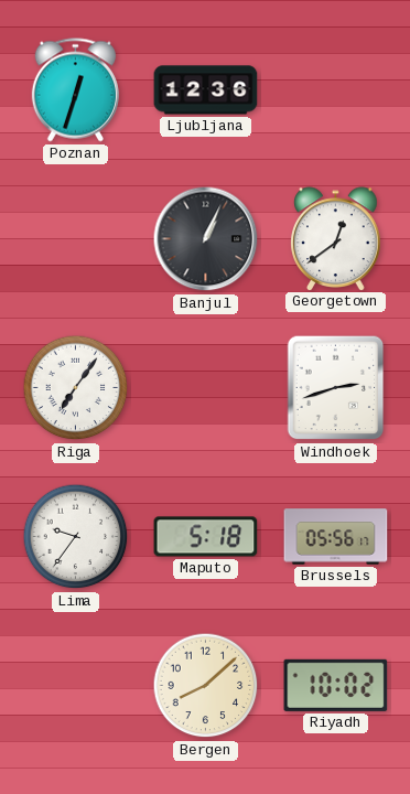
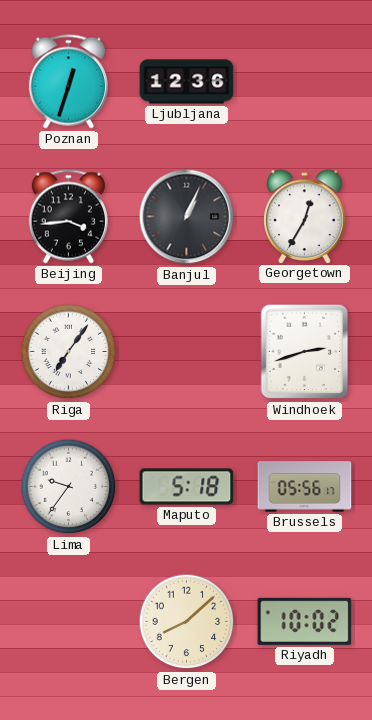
Beijing: none -> 3:44 (68, 217)
Georgetown: 12:39 -> 12:35 (305, 216)
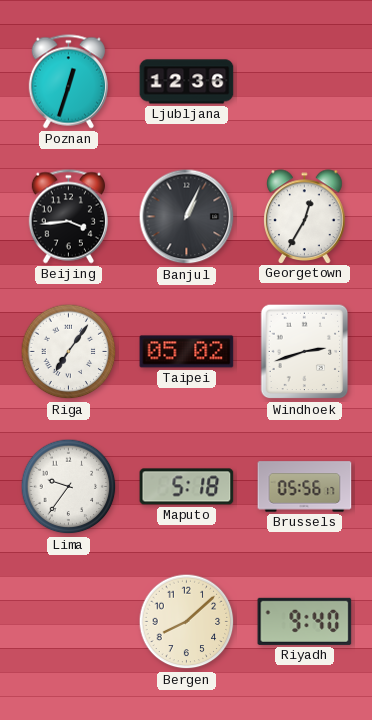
Taipei: none -> 05:02 (187, 352)
Riyadh: 10:02 -> 9:40 (305, 621)
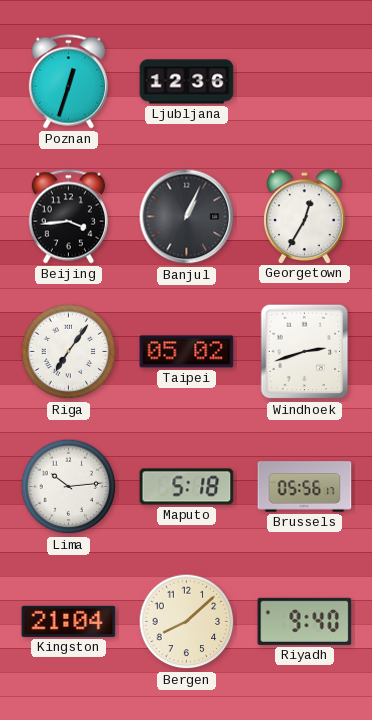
Lima: 9:36 -> 10:14 (69, 487)
Kingston: none -> 21:04 (69, 621)
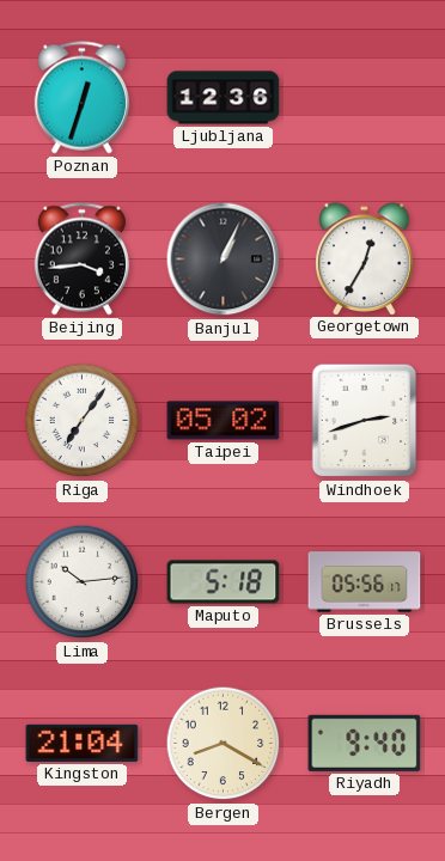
Bergen: 8:08 -> 8:20 (224, 744)
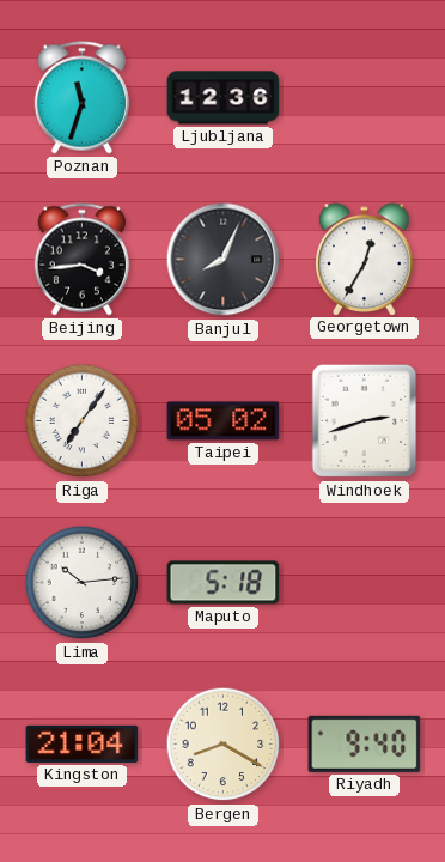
Poznan: 12:33 -> 11:33 (81, 98)
Banjul: 1:04 -> 8:04 (224, 260)
Brussels: 05:56 -> none (365, 582)
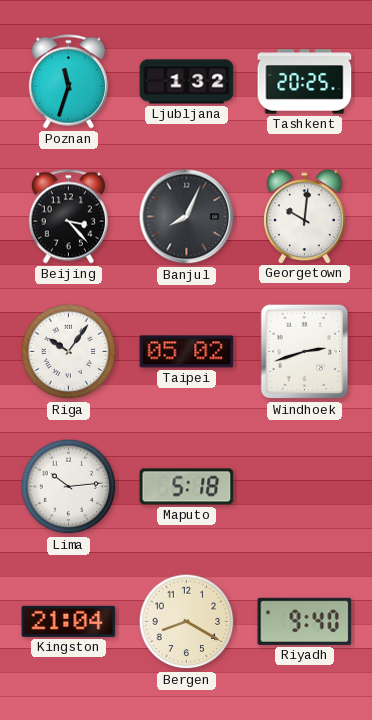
Ljubljana: 12:36 -> 1:32 (187, 82)
Tashkent: none -> 20:25 (305, 82)
Beijing: 3:44 -> 3:23 (68, 217)
Georgetown: 12:35 -> 10:01 (305, 216)
Riga: 7:06 -> 10:06 (69, 352)
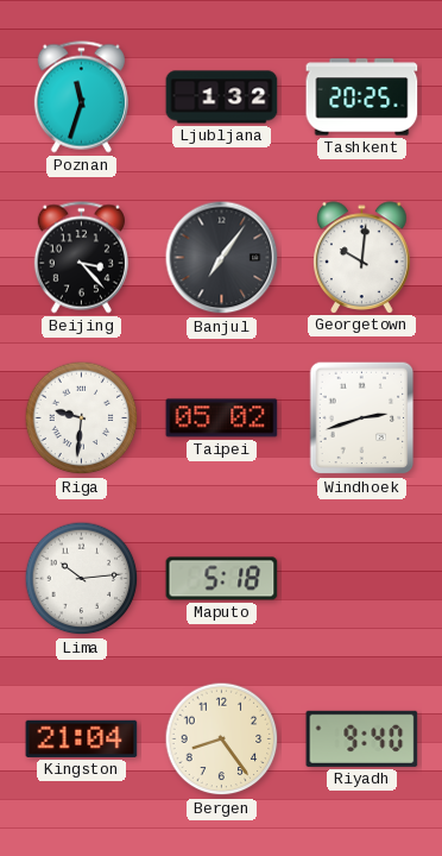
Banjul: 8:04 -> 7:06 (222, 258)
Riga: 10:06 -> 9:31 (82, 418)
Bergen: 8:20 -> 8:24 (222, 739)
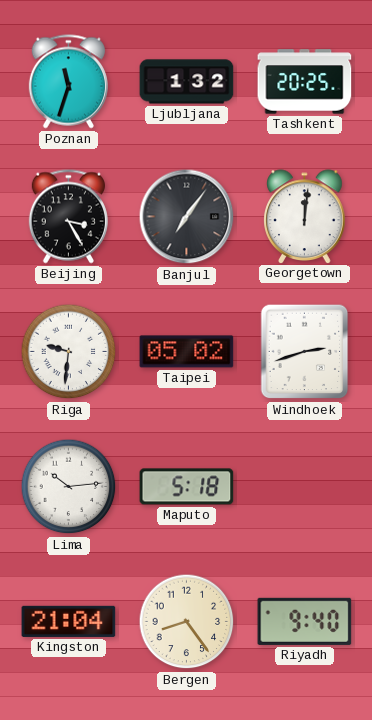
Beijing: 3:23 -> 3:25 (68, 217)
Georgetown: 10:01 -> 12:01 (305, 216)
